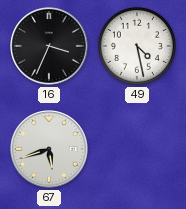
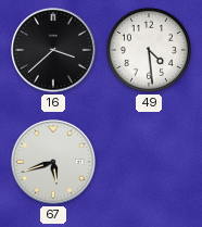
16: 3:34 -> 3:38 (53, 50)
49: 4:28 -> 4:29 (149, 50)
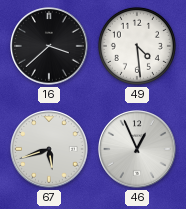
46: none -> 12:56 (137, 149)
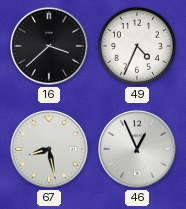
49: 4:29 -> 4:34 (137, 46)
67: 5:42 -> 8:28 (49, 149)
